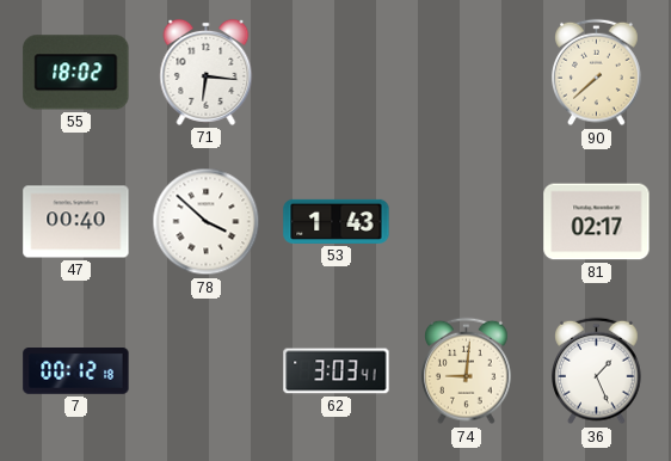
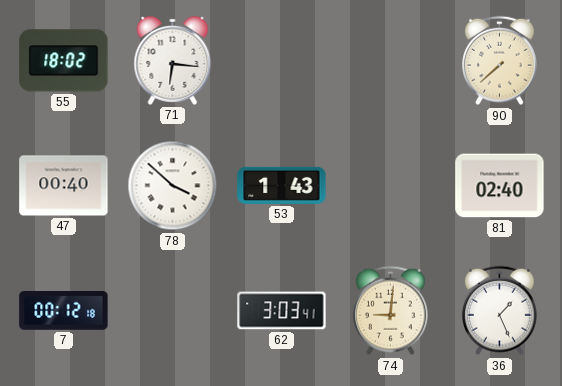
81: 02:17 -> 02:40 (500, 186)
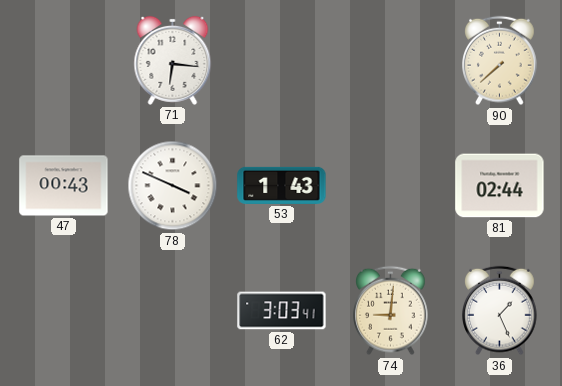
55: 18:02 -> none (64, 61)
47: 00:40 -> 00:43 (64, 186)
78: 3:52 -> 3:49 (173, 186)
81: 02:40 -> 02:44 (500, 186)
7: 00:12 -> none (64, 311)
